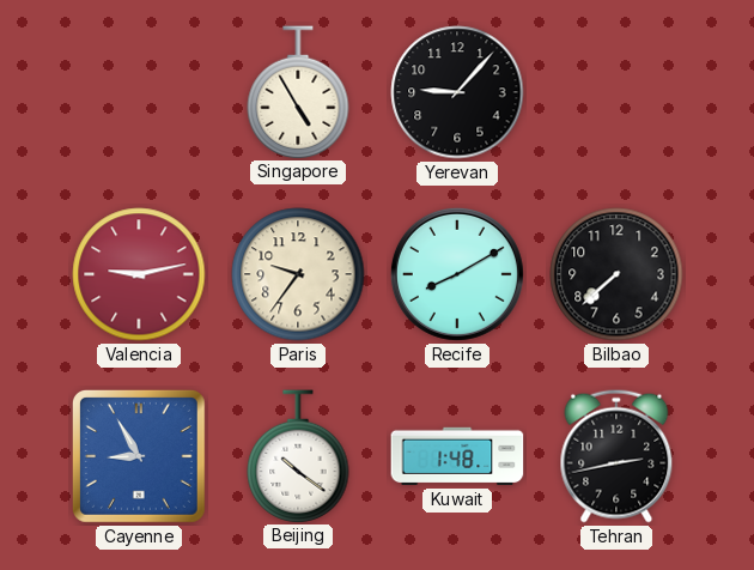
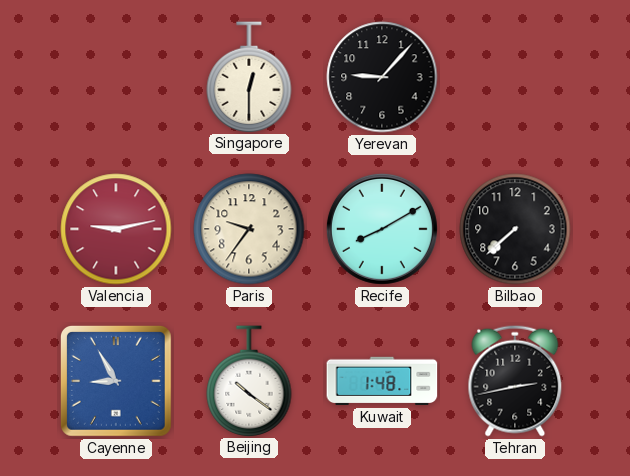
Singapore: 4:55 -> 12:30 (249, 77)
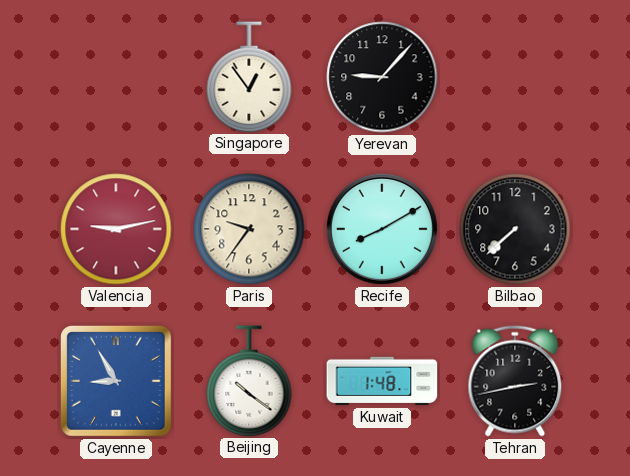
Singapore: 12:30 -> 12:54 (249, 77)
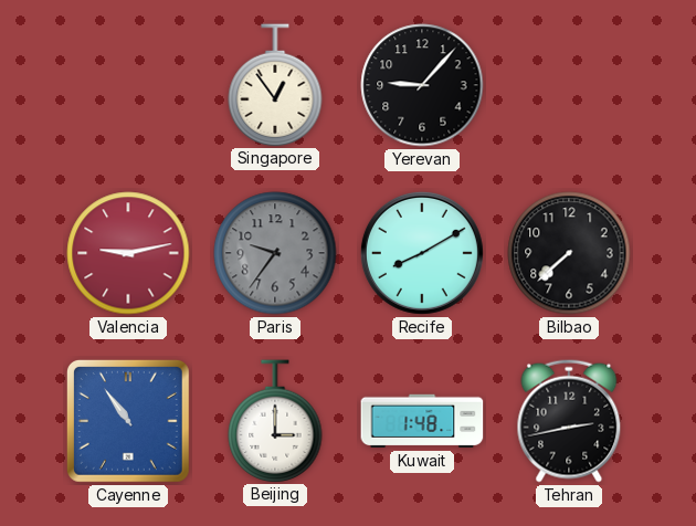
Paris dial: cream -> grey (275, 253)
Cayenne: 8:55 -> 10:54 (128, 421)
Beijing: 10:21 -> 3:00 (275, 421)
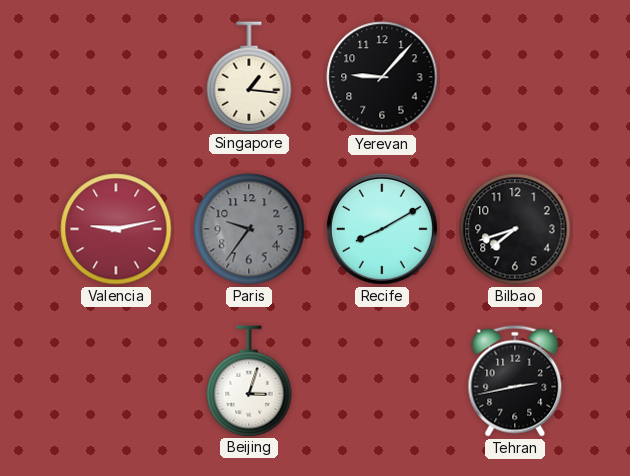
Singapore: 12:54 -> 1:16 (249, 77)
Bilbao: 7:38 -> 7:42 (515, 229)
Cayenne: 10:54 -> none (128, 421)
Beijing: 3:00 -> 3:03 (249, 381)
Kuwait: 1:48 -> none (422, 421)
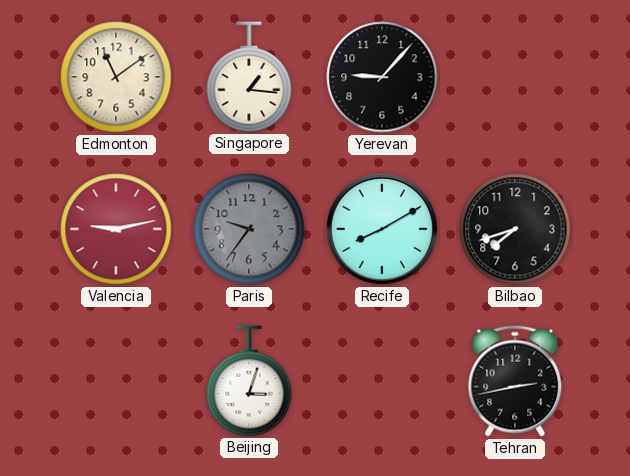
Edmonton: none -> 11:09 (116, 77)
